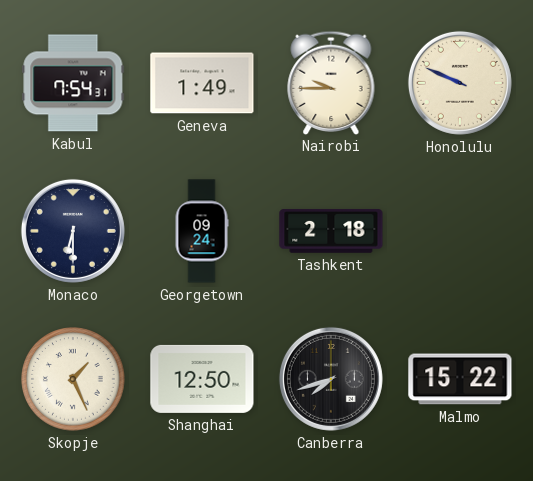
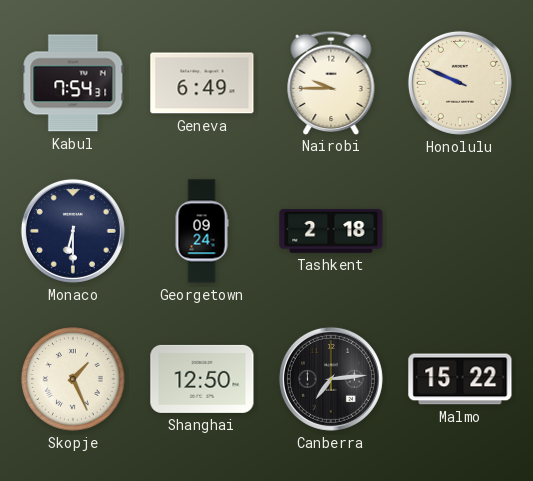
Geneva: 1:49 -> 6:49 (202, 83)
Canberra: 7:42 -> 7:14 (331, 379)
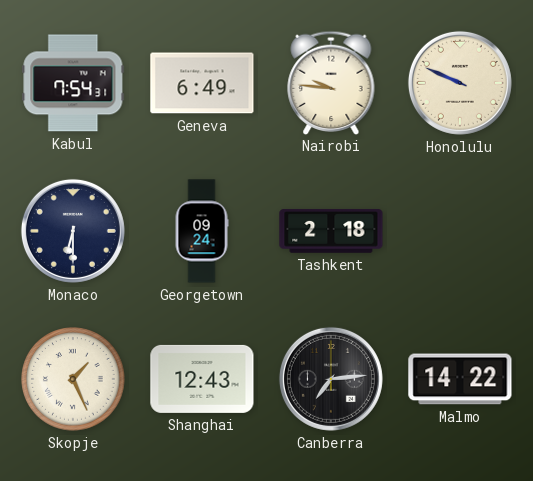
Nairobi: 9:45 -> 9:46 (331, 82)
Shanghai: 12:50 -> 12:43 (202, 379)
Malmo: 15:22 -> 14:22 (460, 379)
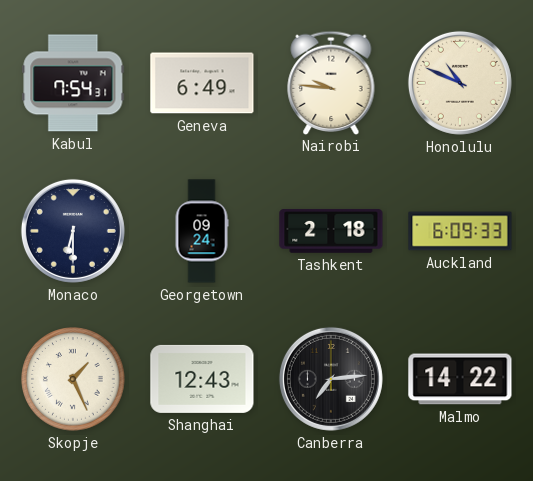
Honolulu: 9:49 -> 10:49 (460, 83)
Auckland: none -> 6:09 (460, 231)
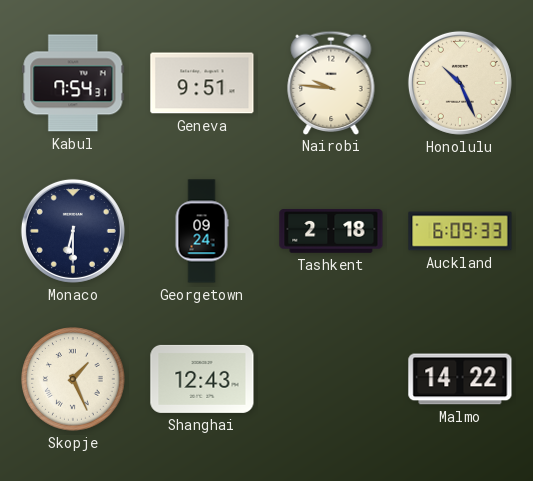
Geneva: 6:49 -> 9:51 (202, 83)
Honolulu: 10:49 -> 10:26 (460, 83)
Canberra: 7:14 -> none (331, 379)
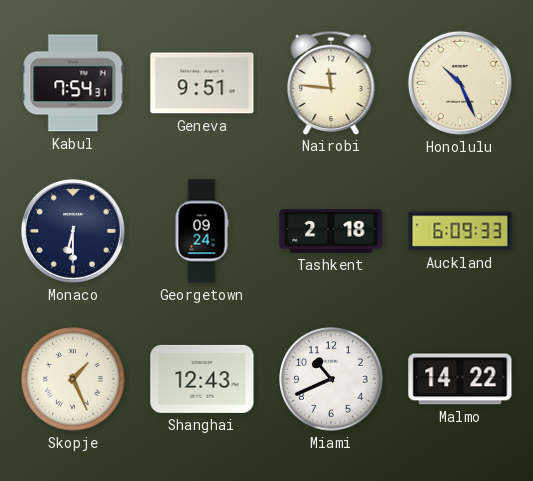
Nairobi: 9:46 -> 11:46 (331, 82)
Miami: none -> 10:41 (331, 379)
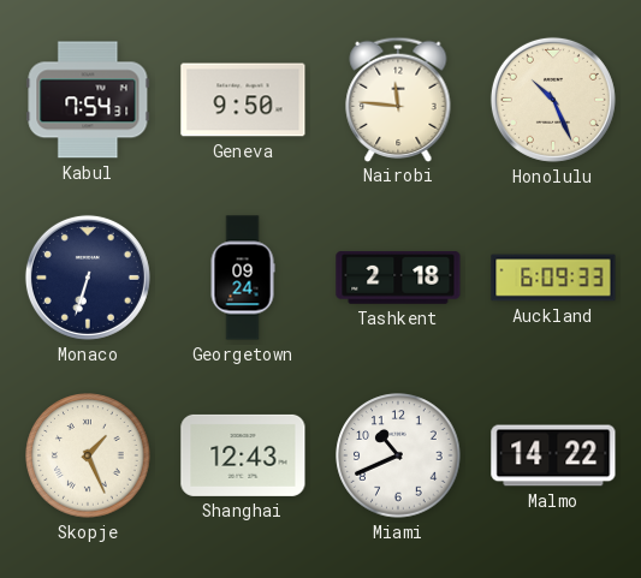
Geneva: 9:51 -> 9:50 (243, 100)
Monaco: 6:30 -> 6:33 (88, 278)
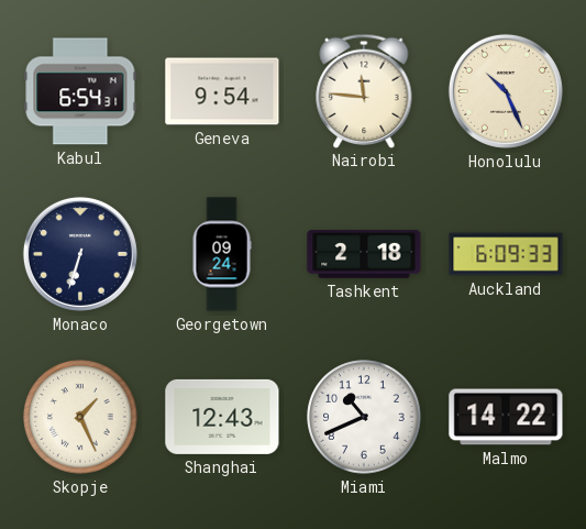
Kabul: 7:54 -> 6:54 (80, 91)
Geneva: 9:50 -> 9:54 (222, 91)
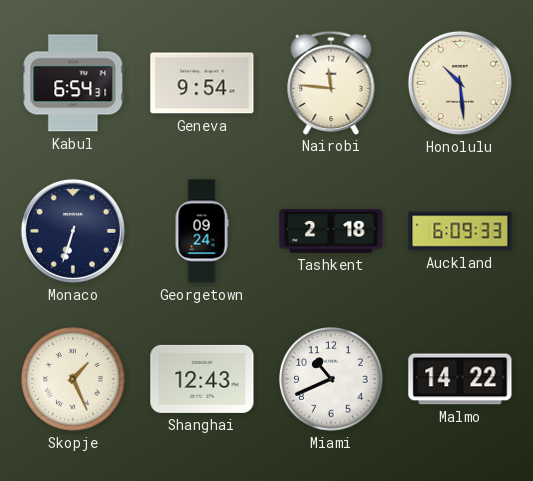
Honolulu: 10:26 -> 10:29 (460, 83)
